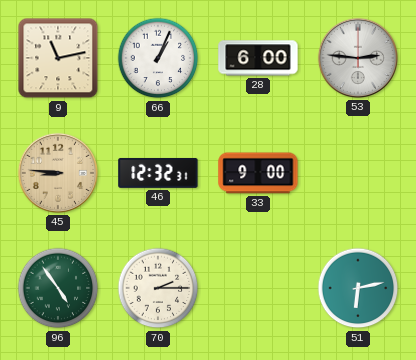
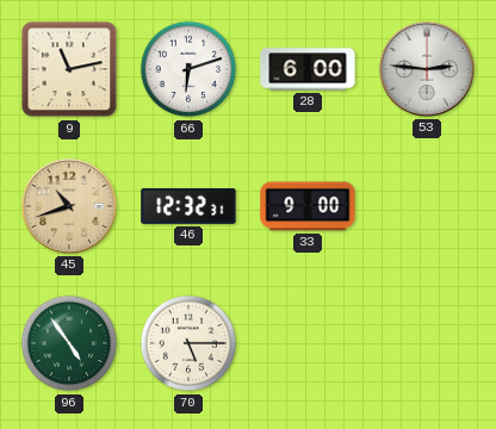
66: 1:04 -> 6:12 (188, 69)
45: 8:46 -> 10:42 (69, 206)
70: 2:15 -> 5:15 (188, 343)
51: 6:13 -> none (358, 288)
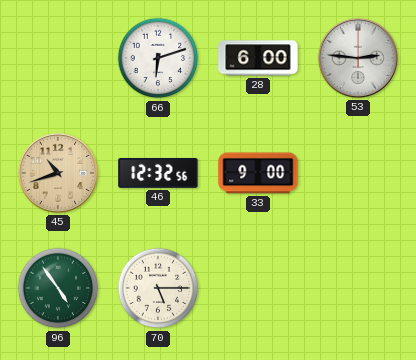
9: 11:13 -> none (69, 69)
46: 12:32:31 -> 12:32:56 (158, 173)
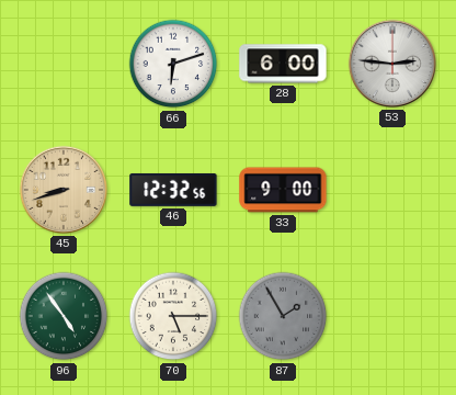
45: 10:42 -> 8:42 (64, 190)
87: none -> 1:55 (283, 316)
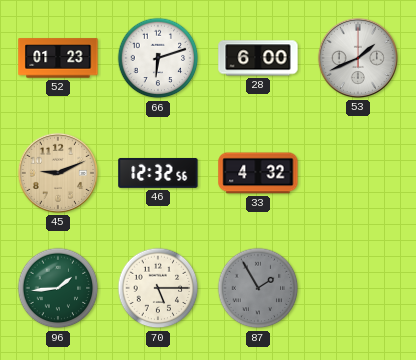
52: none -> 01:23 (58, 58)
53: 2:46 -> 1:41 (358, 58)
45: 8:42 -> 9:11 (58, 173)
33: 9:00 -> 4:32 (258, 173)
96: 4:54 -> 1:44 (58, 288)
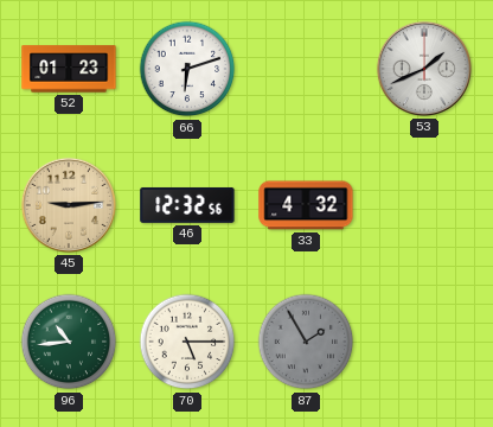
28: 6:00 -> none (258, 58)
45: 9:11 -> 9:14 (69, 205)
96: 1:44 -> 10:44 (69, 342)
